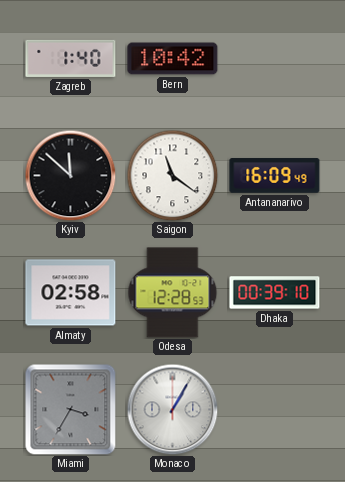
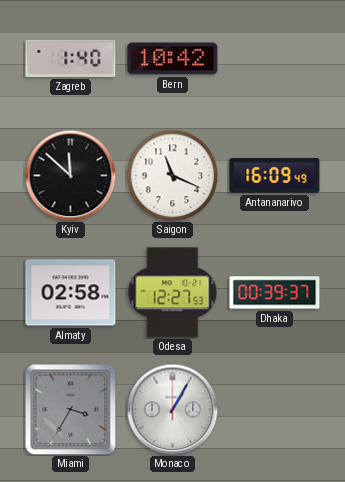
Saigon: 11:21 -> 11:19 (172, 175)
Odesa: 12:28 -> 12:27 (173, 293)
Dhaka: 00:39:10 -> 00:39:37 (275, 293)
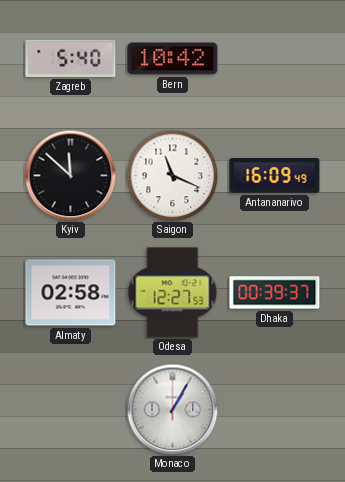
Zagreb: 1:40 -> 5:40 (71, 58)
Miami: 3:35 -> none (70, 409)
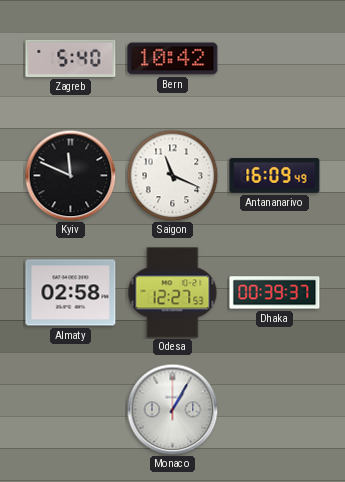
Kyiv: 11:52 -> 11:49 (70, 175)
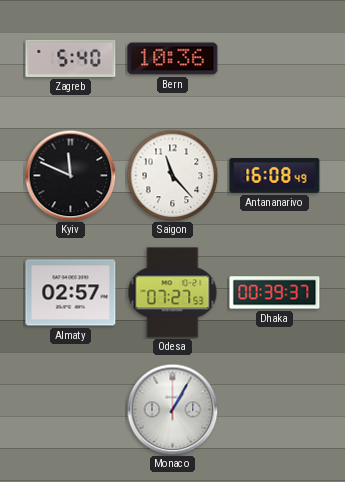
Bern: 10:42 -> 10:36 (173, 59)
Saigon: 11:19 -> 11:23 (172, 175)
Antananarivo: 16:09 -> 16:08 (275, 176)
Almaty: 02:58 -> 02:57 (71, 293)
Odesa: 12:27 -> 07:27 (173, 293)
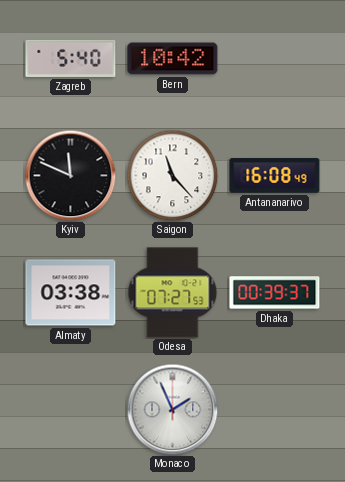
Bern: 10:36 -> 10:42 (173, 59)
Almaty: 02:57 -> 03:38 (71, 293)
Monaco: 1:05 -> 1:56 (172, 409)
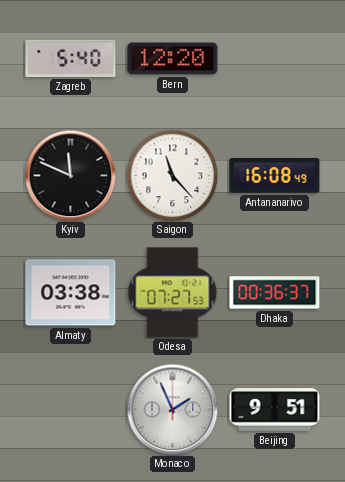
Bern: 10:42 -> 12:20 (173, 59)
Dhaka: 00:39 -> 00:36 (275, 293)
Beijing: none -> 9:51 (275, 410)
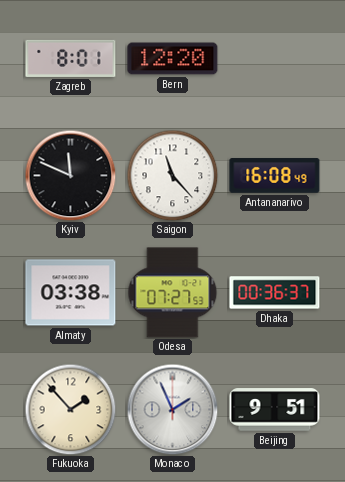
Zagreb: 5:40 -> 8:01 (71, 58)
Fukuoka: none -> 1:53 (70, 409)
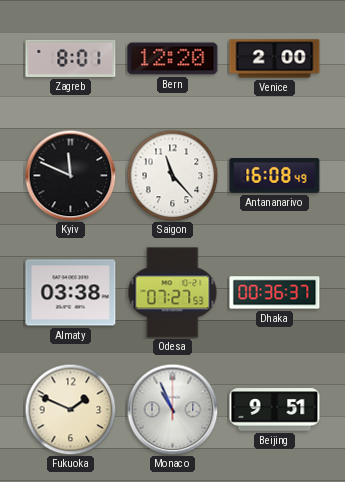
Venice: none -> 2:00 (275, 59)
Fukuoka: 1:53 -> 1:49 (70, 409)
Monaco: 1:56 -> 10:56 (172, 409)
